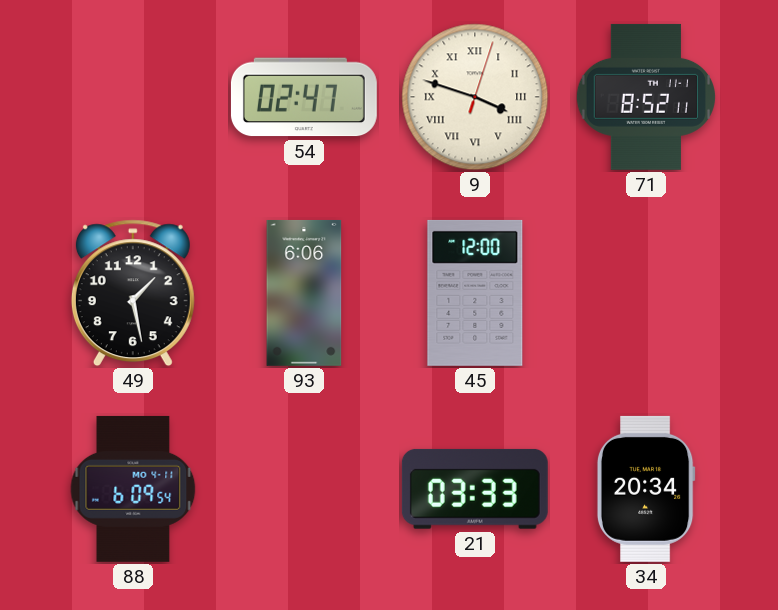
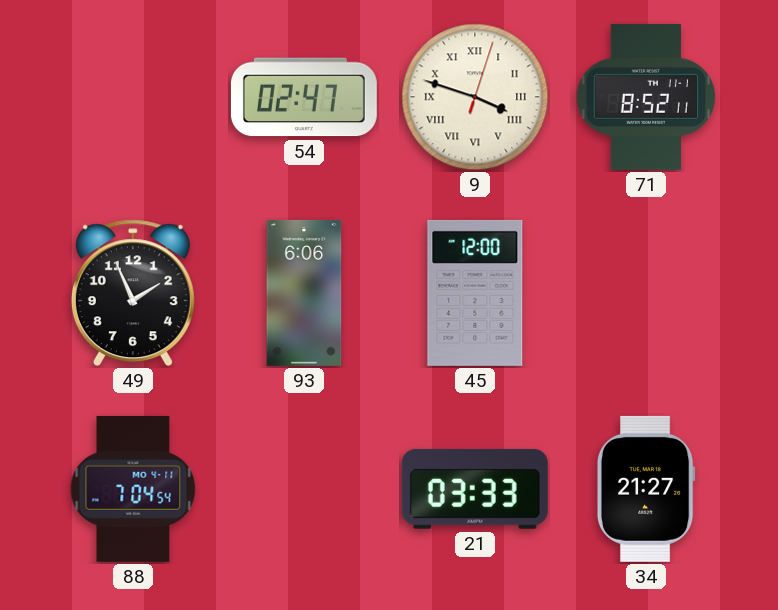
49: 1:28 -> 1:56 (133, 293)
88: 6:09 -> 7:04 (133, 489)
34: 20:34 -> 21:27 (646, 489)
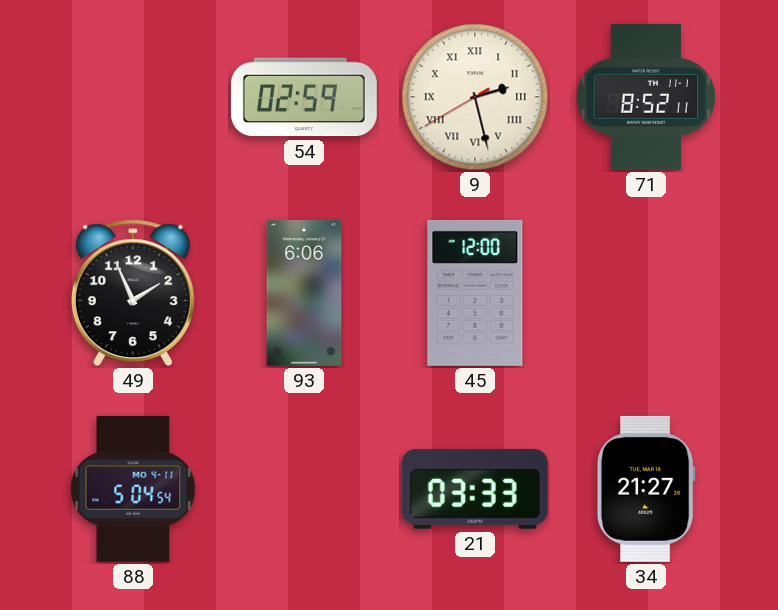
54: 02:47 -> 02:59 (304, 97)
9: 3:48 -> 2:27 (475, 97)
88: 7:04 -> 5:04 (133, 489)
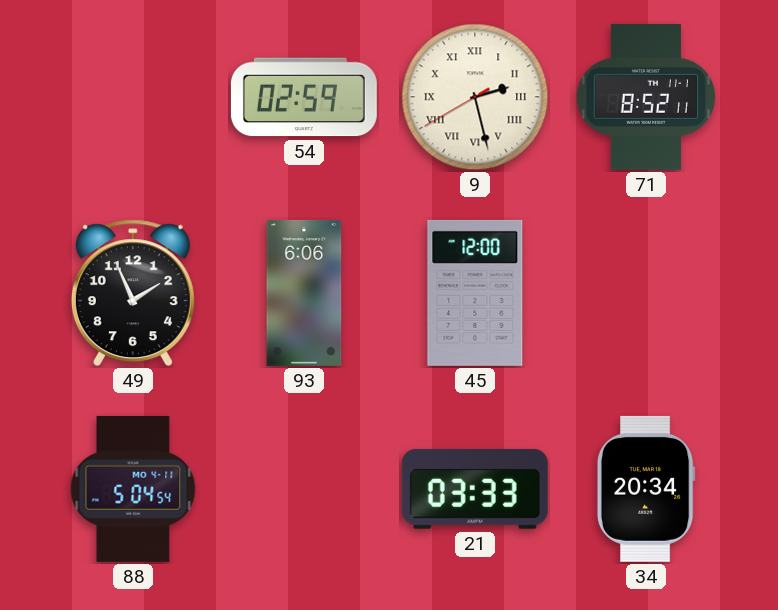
34: 21:27 -> 20:34 (646, 489)
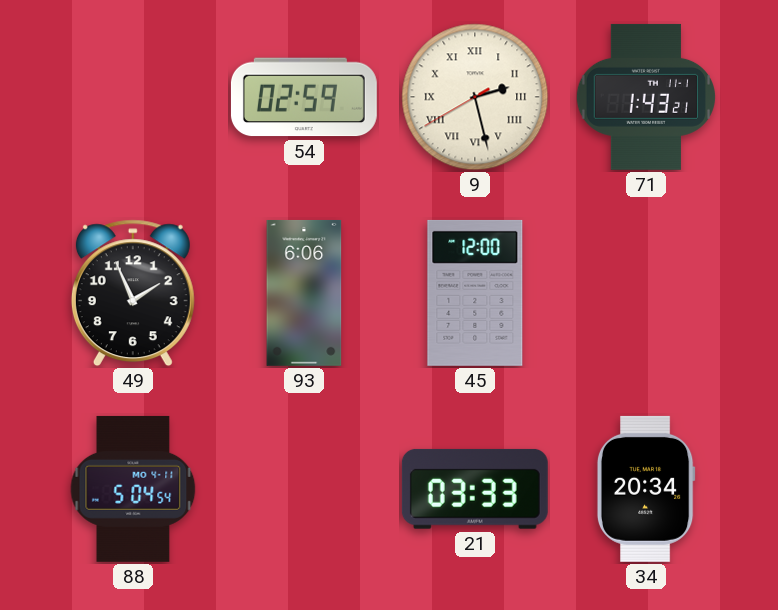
71: 8:52 -> 1:43 (645, 97)
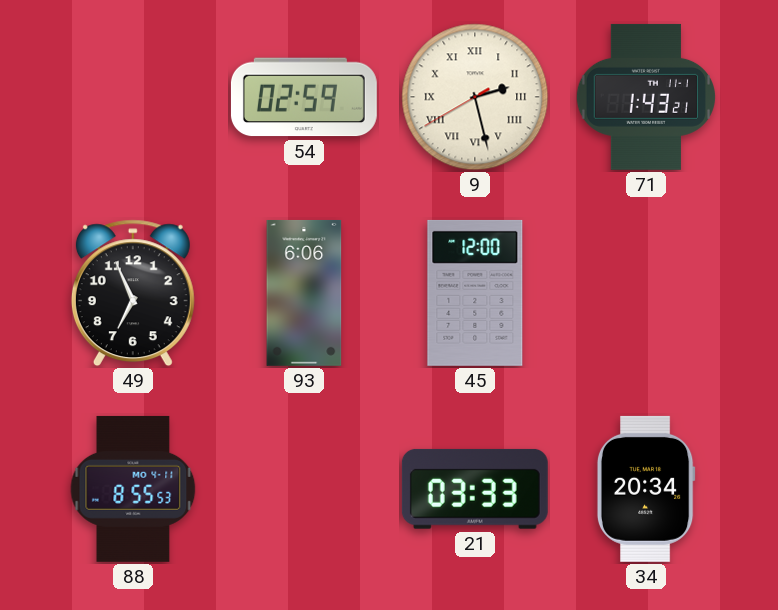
49: 1:56 -> 6:56 (133, 293)
88: 5:04 -> 8:55 (133, 489)
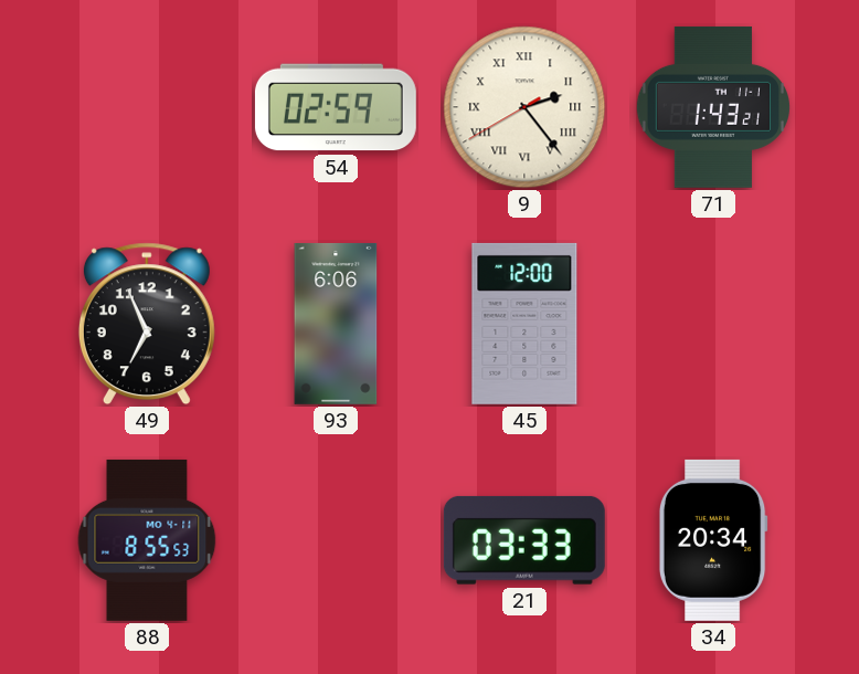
9: 2:27 -> 2:23 (524, 107)
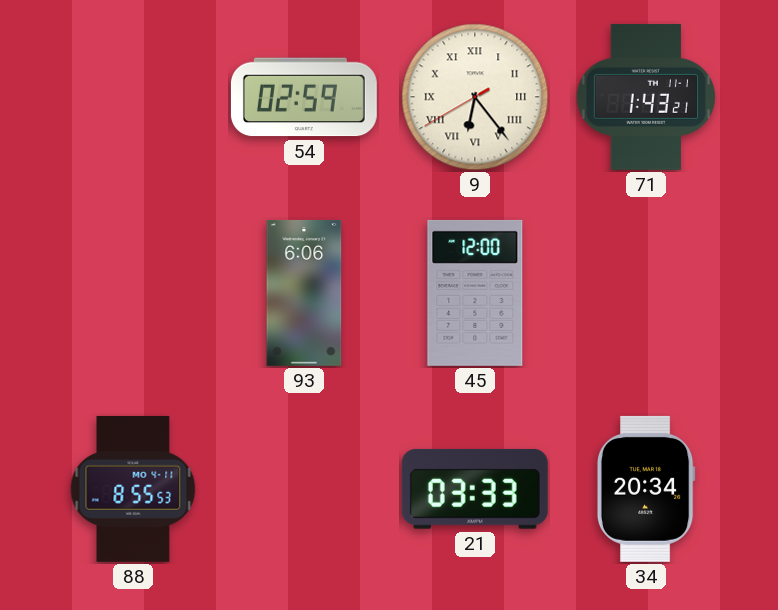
9: 2:23 -> 6:23 (475, 97)
49: 6:56 -> none (147, 324)
